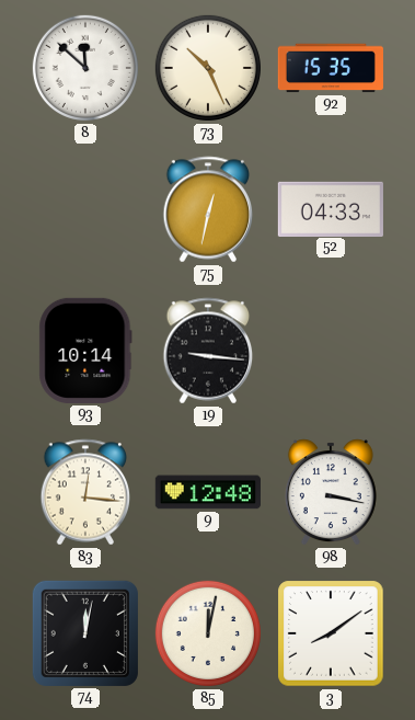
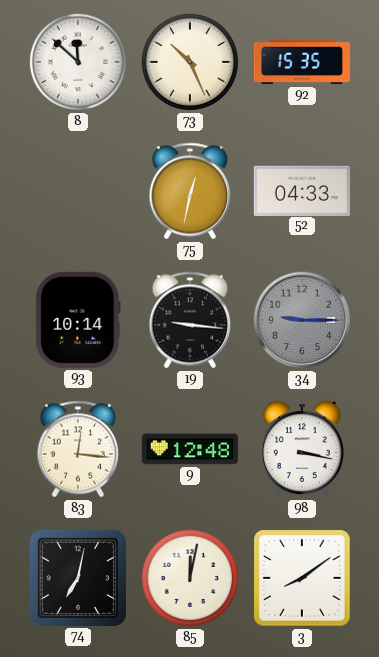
34: none -> 9:15 (302, 320)
74: 12:02 -> 7:02 (78, 578)
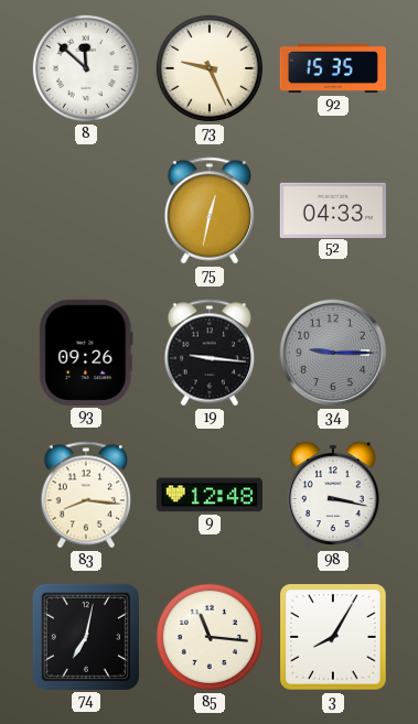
73: 10:26 -> 9:26 (210, 68)
93: 10:14 -> 09:26 (86, 353)
83: 12:16 -> 8:16 (86, 495)
85: 12:02 -> 11:16 (210, 637)
3: 8:09 -> 8:05 (333, 637)
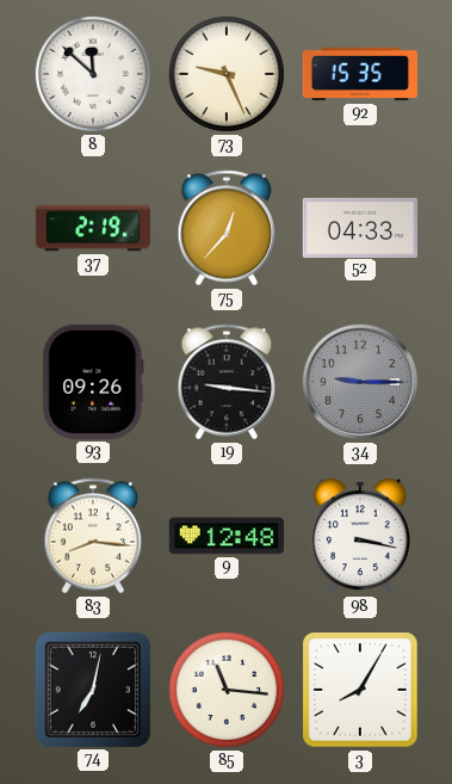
37: none -> 2:19 (93, 228)
75: 12:32 -> 12:37 (227, 228)
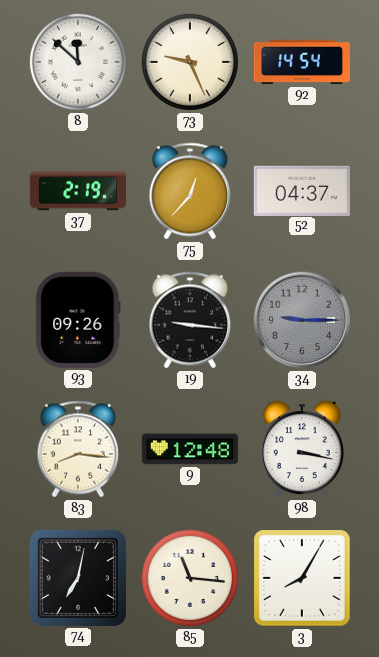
92: 15:35 -> 14:54 (302, 62)
52: 04:33 -> 04:37 (302, 190)
